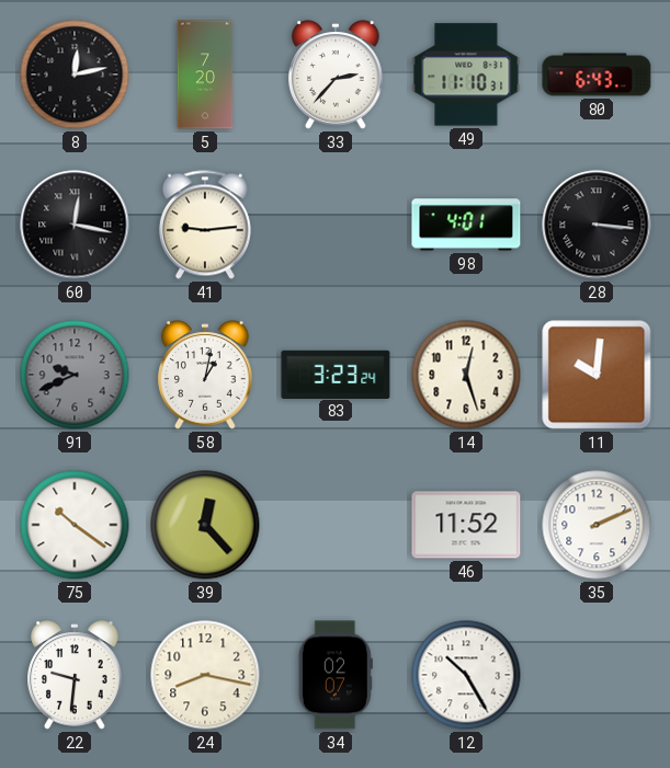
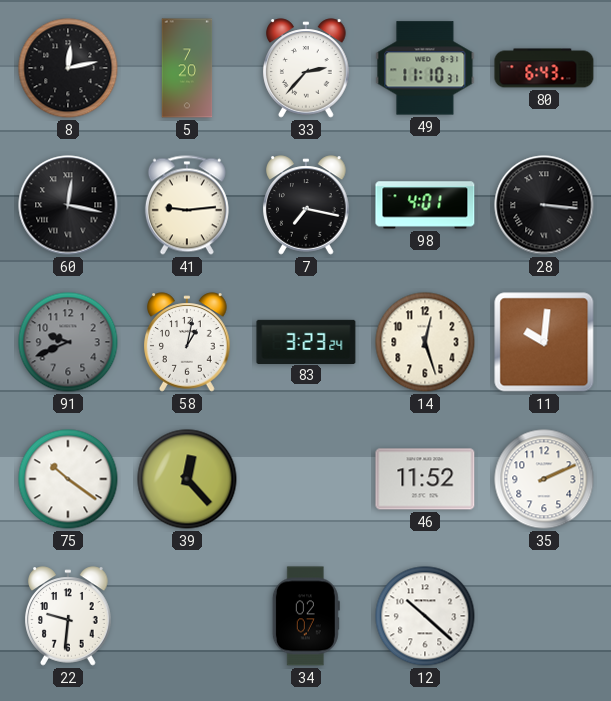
7: none -> 7:17 (306, 205)
24: 8:17 -> none (205, 675)
12: 10:25 -> 10:22 (425, 616)
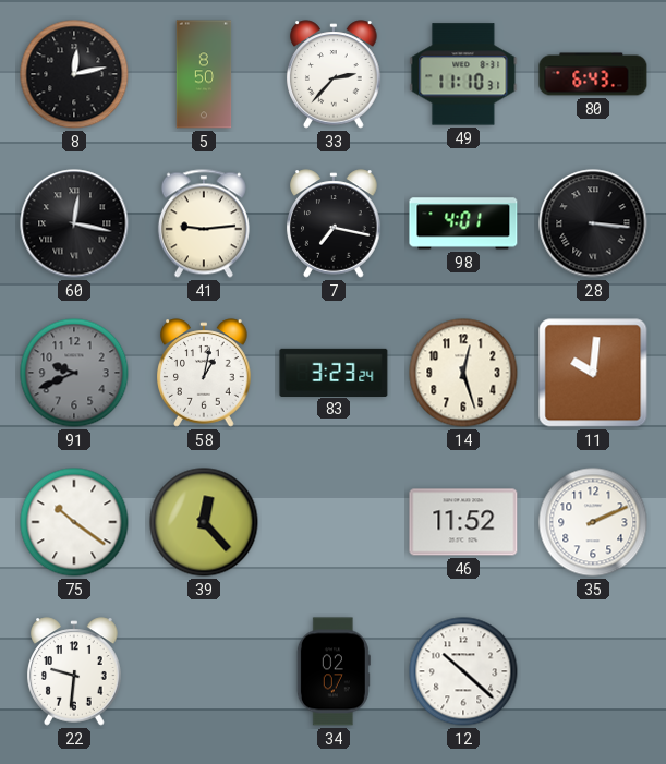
5: 7:20 -> 8:50 (204, 74)
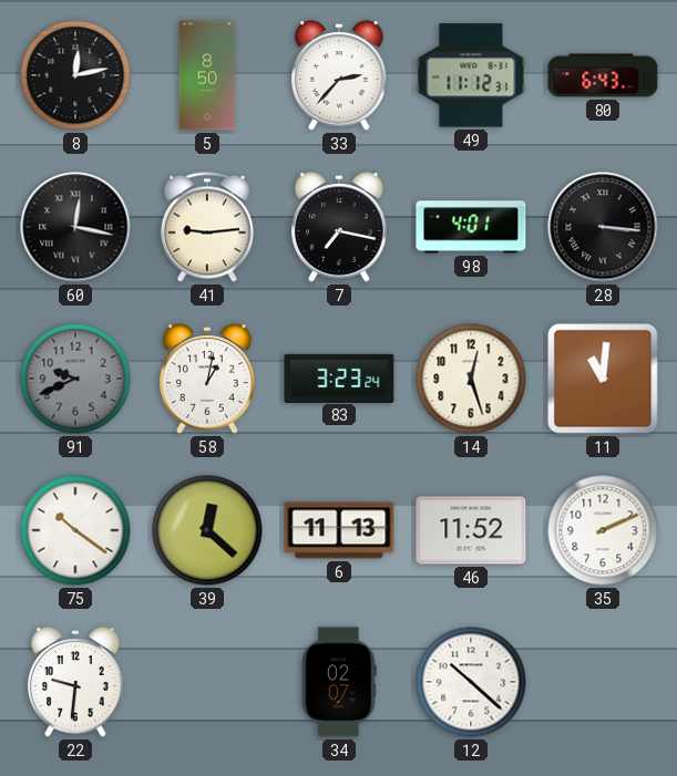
49: 11:10 -> 11:12 (471, 75)
11: 10:01 -> 11:01 (603, 379)
39: 12:23 -> 12:22 (207, 530)
6: none -> 11:13 (339, 530)
